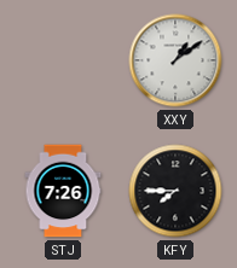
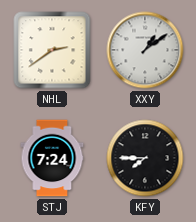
NHL: none -> 2:39 (52, 50)
STJ: 7:26 -> 7:24 (52, 158)
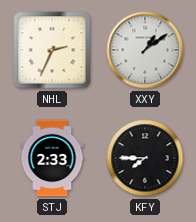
NHL: 2:39 -> 2:34 (52, 50)
STJ: 7:24 -> 2:33 (52, 158)
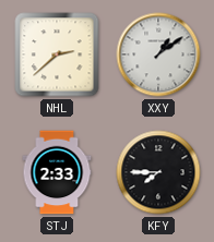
NHL: 2:34 -> 2:38 (57, 55)
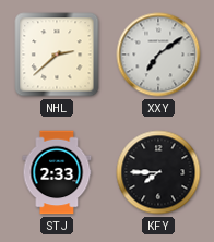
XXY: 1:09 -> 7:09 (158, 55)
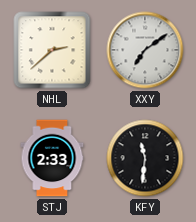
KFY: 7:45 -> 11:31 (145, 158)
